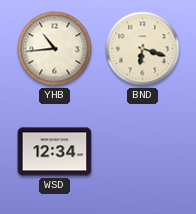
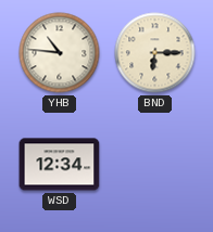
YHB: 10:44 -> 10:46 (60, 53)
BND: 6:18 -> 6:15 (155, 53)
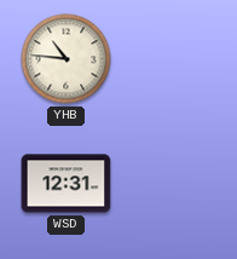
BND: 6:15 -> none (155, 53)
WSD: 12:34 -> 12:31 (67, 184)
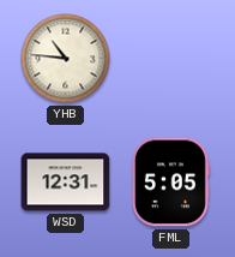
FML: none -> 5:05 (170, 183)
